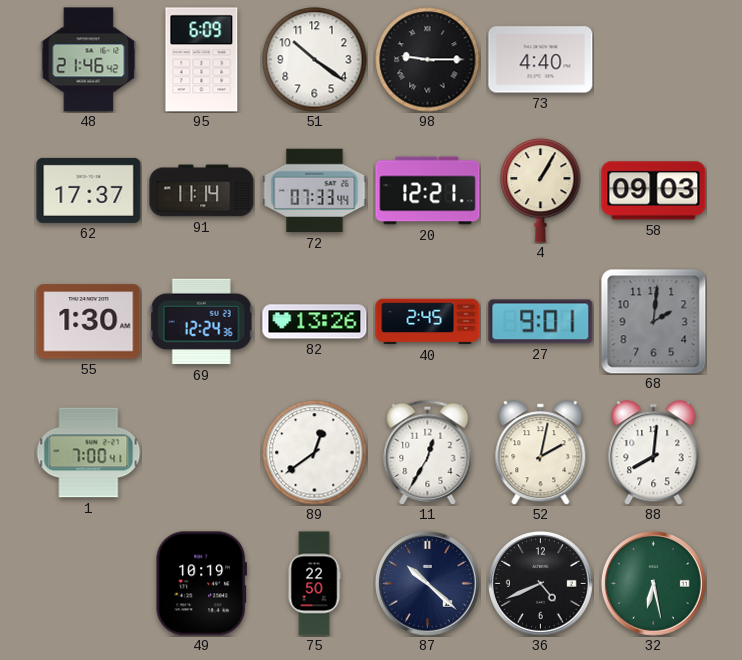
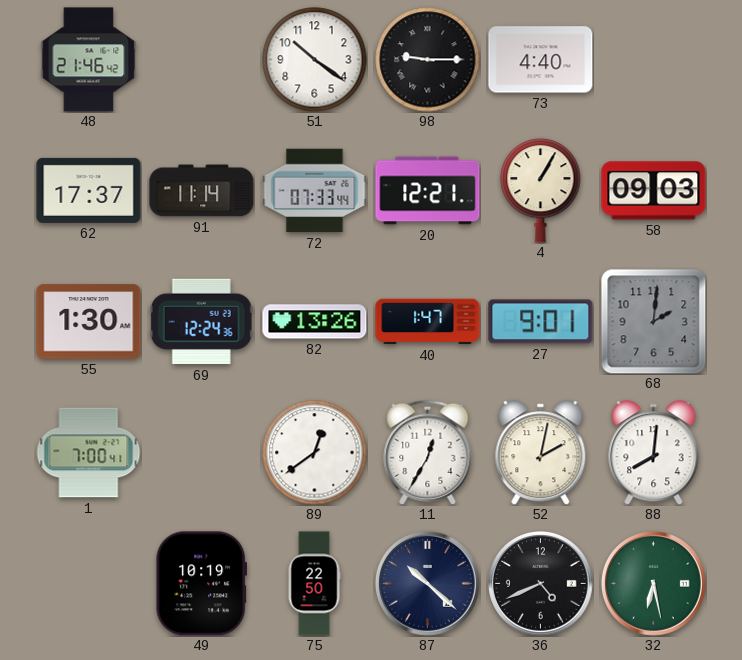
95: 6:09 -> none (202, 60)
40: 2:45 -> 1:47 (428, 322)
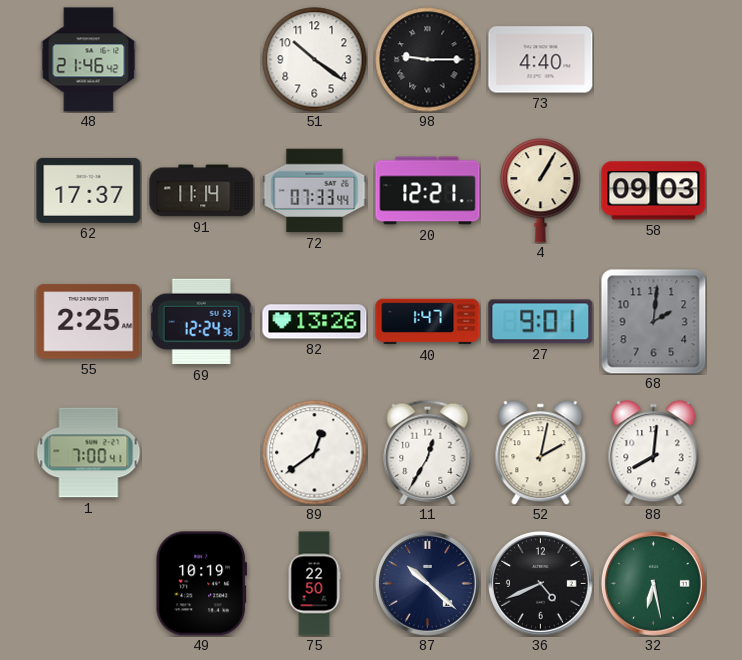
55: 1:30 -> 2:25 (89, 322)
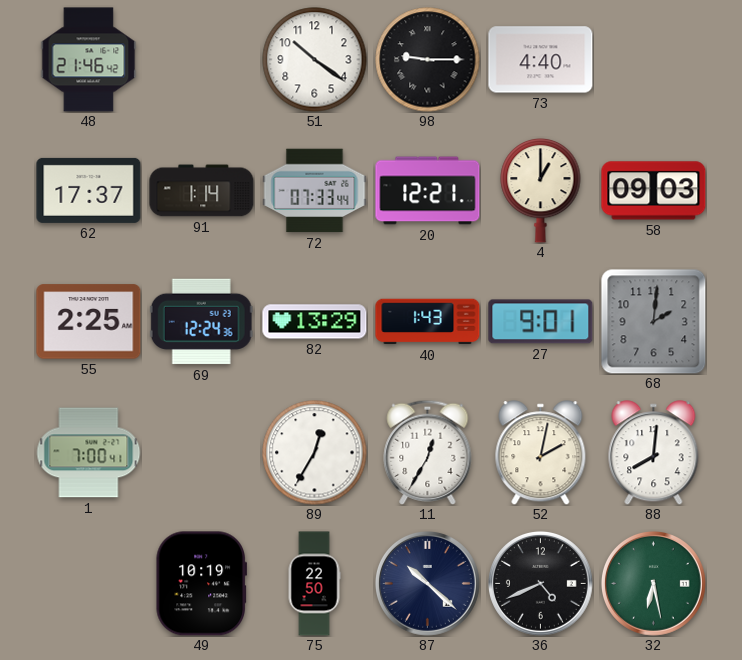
91: 11:14 -> 1:14 (202, 191)
4: 1:05 -> 1:00 (541, 190)
82: 13:26 -> 13:29 (315, 322)
40: 1:47 -> 1:43 (428, 322)
89: 12:39 -> 12:35 (315, 453)
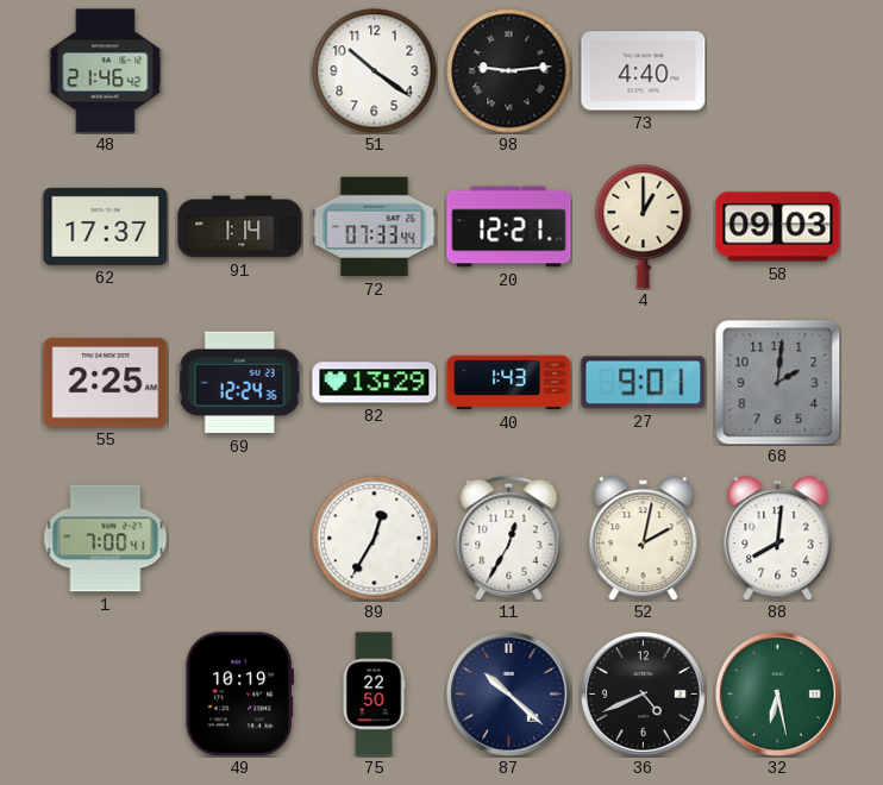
98: 9:15 -> 9:14 (509, 71)
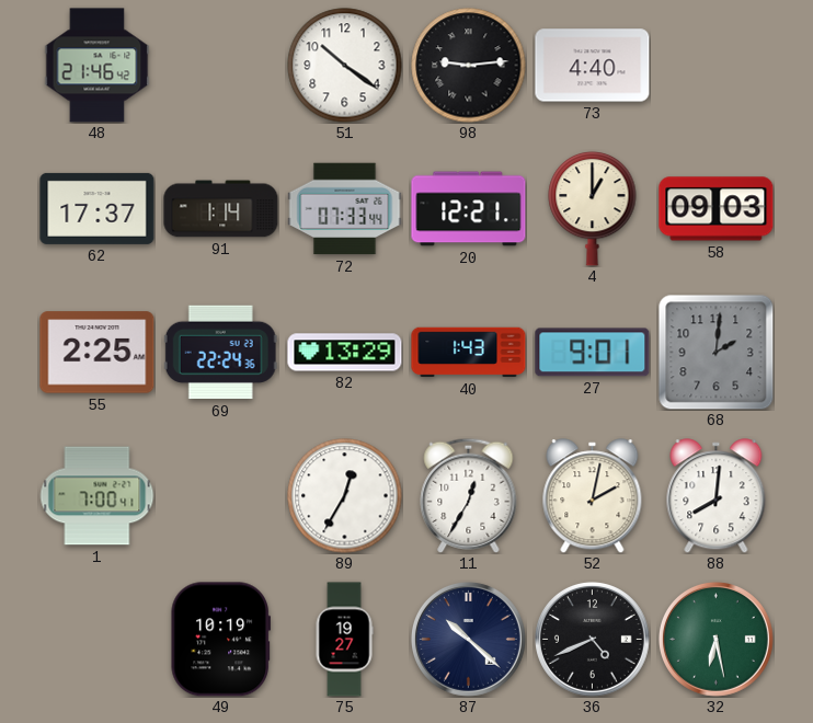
69: 12:24 -> 22:24 (220, 353)
75: 22:50 -> 19:27 (344, 640)
